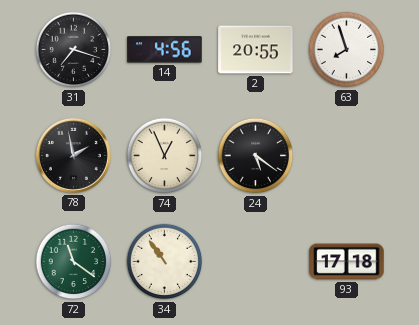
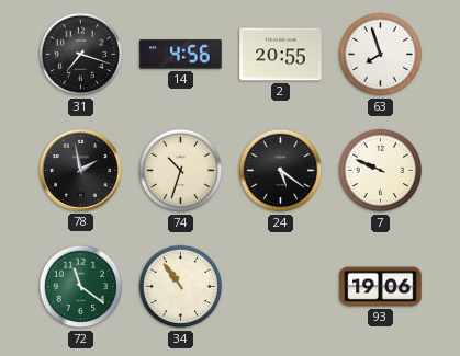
74: 12:56 -> 10:33 (181, 171)
7: none -> 9:49 (381, 171)
93: 17:18 -> 19:06 (381, 287)
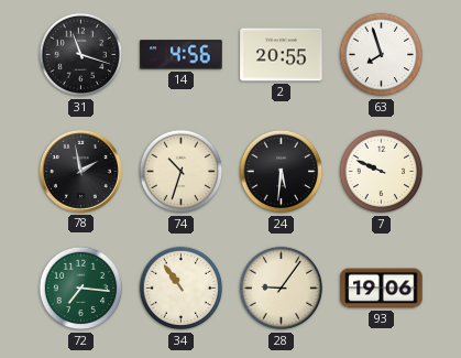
31: 7:18 -> 11:18 (81, 55)
24: 5:21 -> 5:31 (282, 172)
72: 11:21 -> 7:16 (81, 289)
28: none -> 9:06 (282, 289)
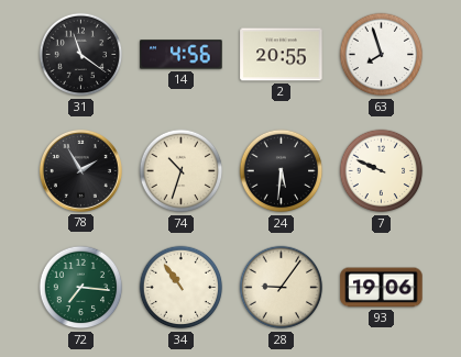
31: 11:18 -> 11:21 (81, 55)
78: 1:58 -> 1:55 (80, 170)
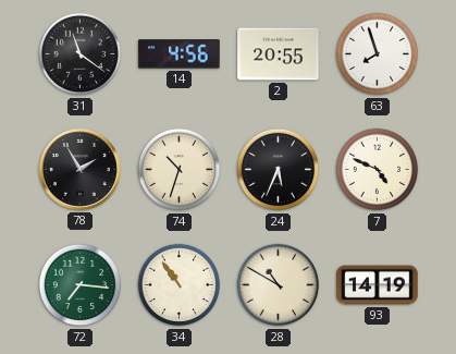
24: 5:31 -> 5:34 (279, 170)
7: 9:49 -> 4:49 (378, 170)
28: 9:06 -> 10:50 (279, 285)
93: 19:06 -> 14:19 (378, 285)
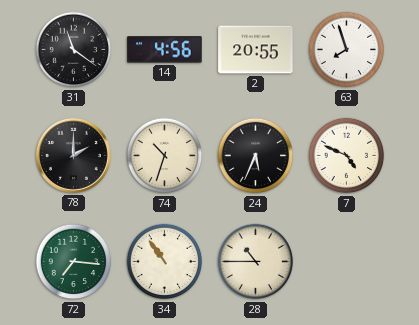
78: 1:55 -> 2:00 (73, 155)
28: 10:50 -> 10:45 (256, 262)
93: 14:19 -> none (378, 285)
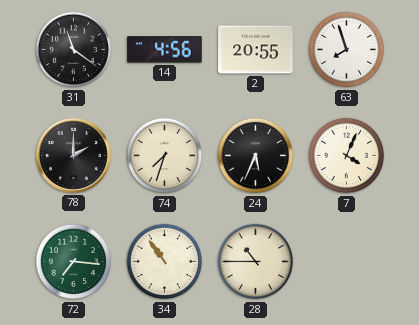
74: 10:33 -> 7:33 (165, 156)
7: 4:49 -> 4:04 (347, 156)
